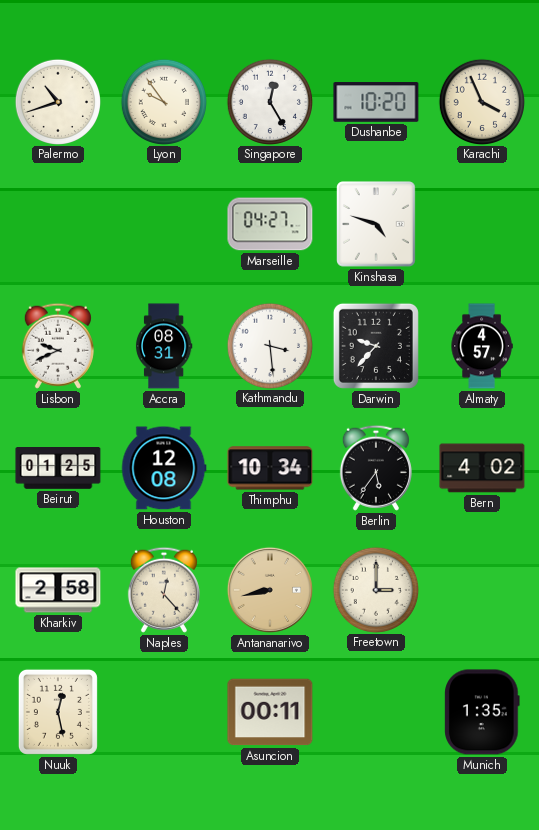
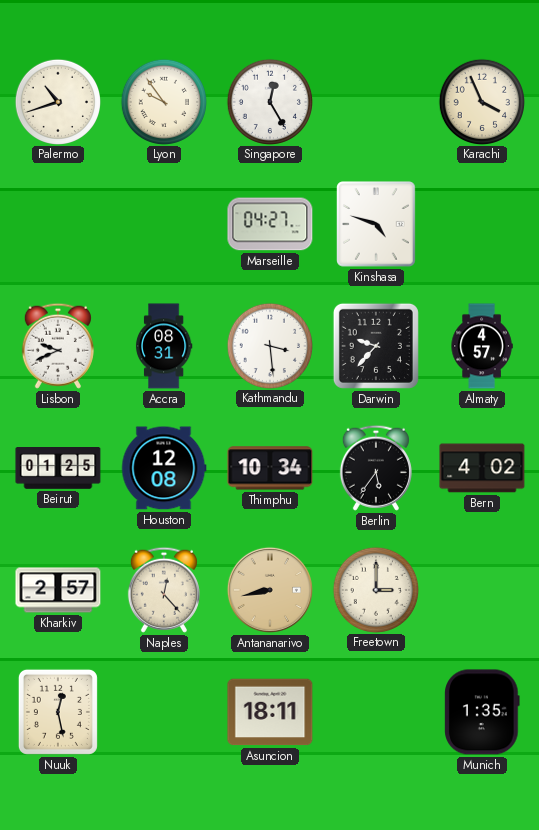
Dushanbe: 10:20 -> none (376, 102)
Kharkiv: 2:58 -> 2:57 (58, 590)
Asuncion: 00:11 -> 18:11 (270, 712)
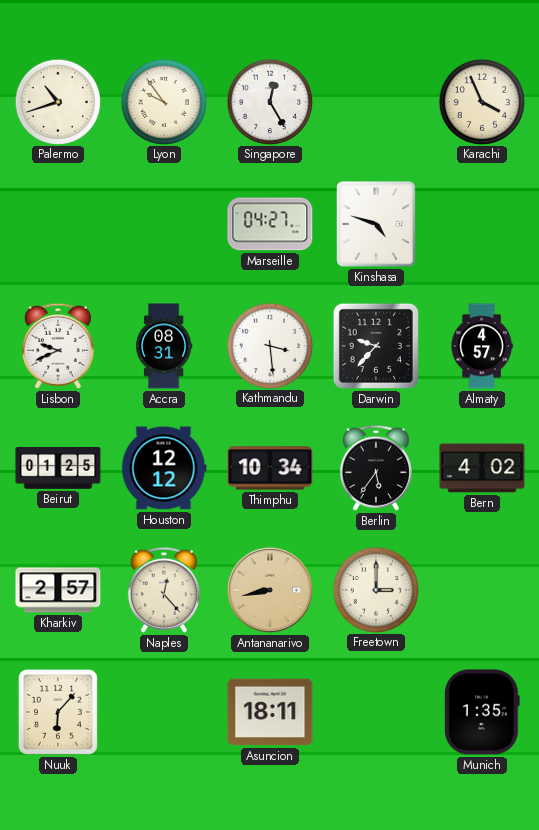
Houston: 12:08 -> 12:12 (164, 468)
Nuuk: 12:28 -> 6:07 (58, 712)
